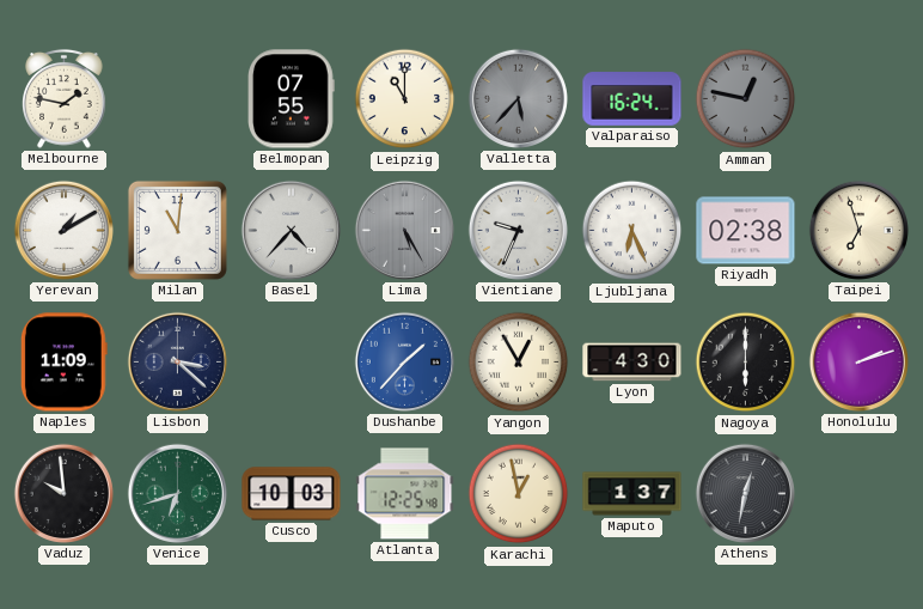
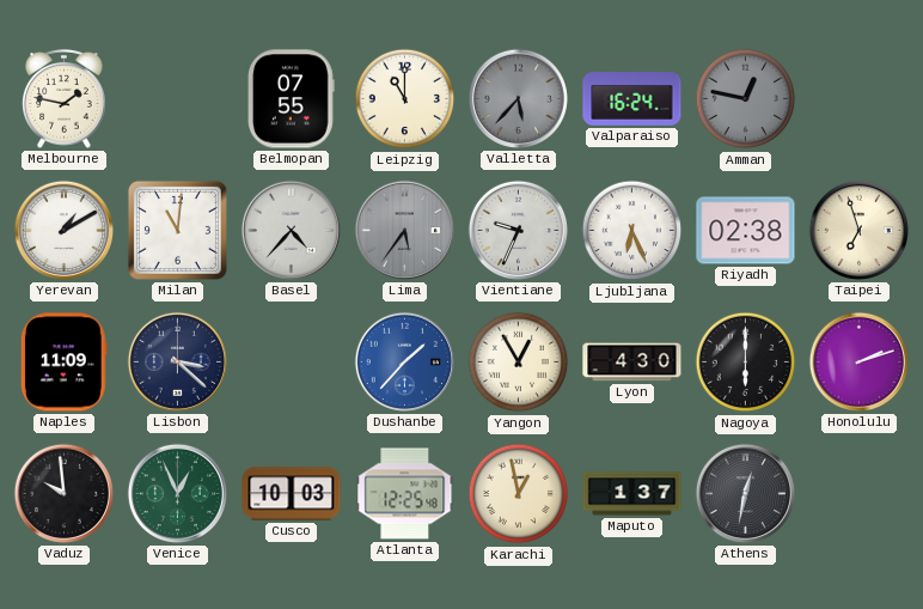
Lima: 5:25 -> 5:36 (404, 230)
Venice: 6:42 -> 12:56 (177, 493)
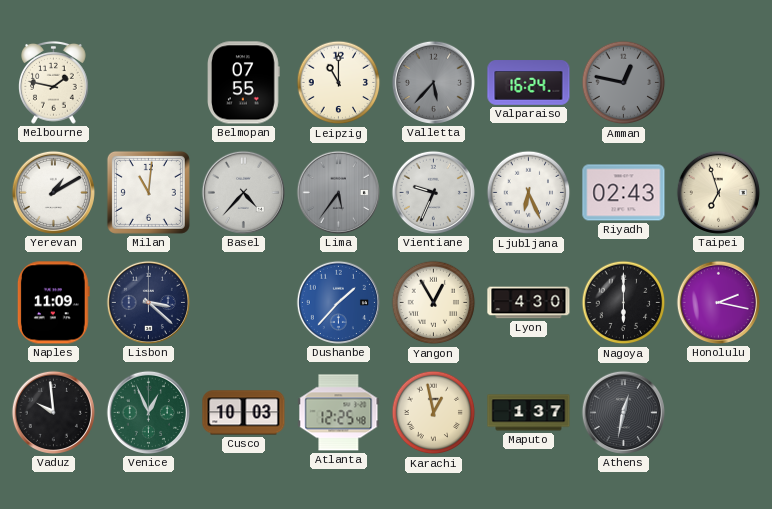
Riyadh: 02:38 -> 02:43 (624, 193)
Honolulu: 2:12 -> 2:17 (718, 302)
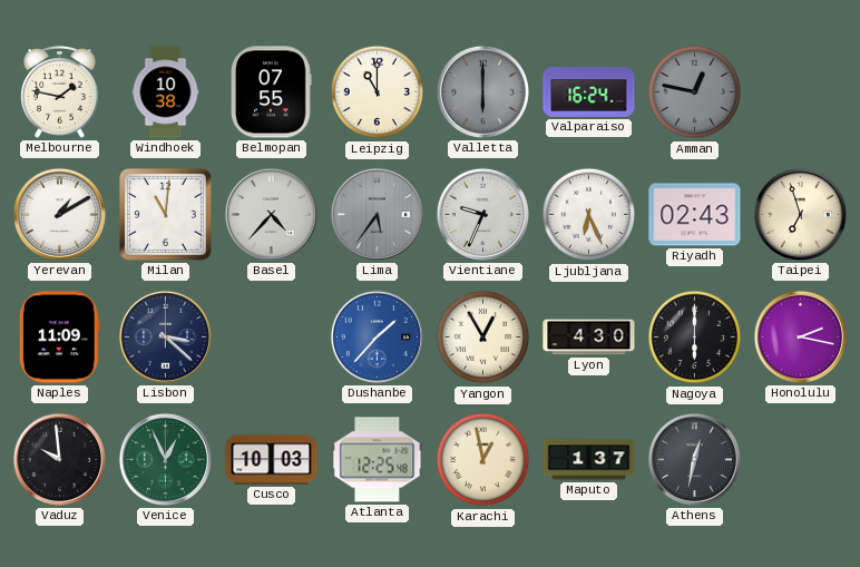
Windhoek: none -> 10:38 (166, 92)
Valletta: 5:37 -> 6:00 (482, 91)
